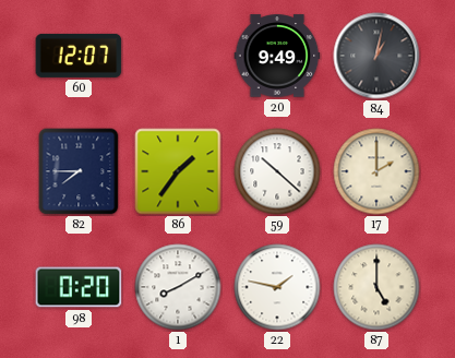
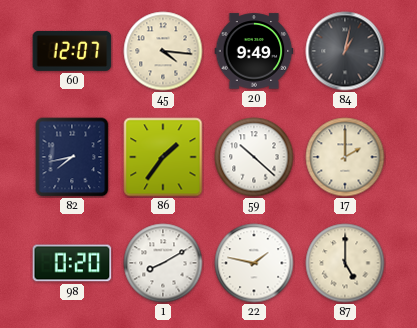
45: none -> 4:16 (163, 51)
82: 7:45 -> 7:43 (72, 157)
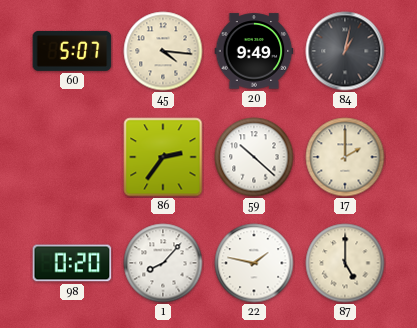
60: 12:07 -> 5:07 (72, 51)
82: 7:43 -> none (72, 157)
86: 1:36 -> 2:36 (163, 157)
1: 8:10 -> 8:07 (163, 263)
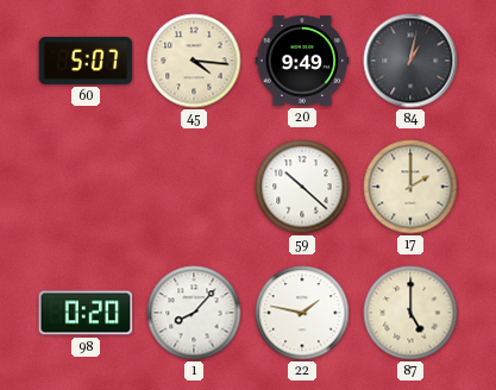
86: 2:36 -> none (163, 157)
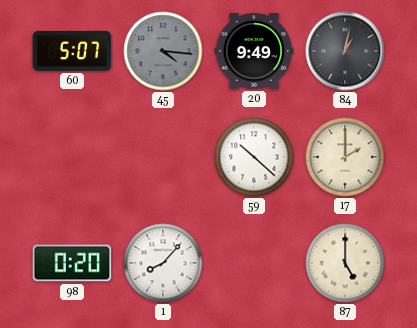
45 dial: cream -> grey (163, 51)
22: 1:47 -> none (302, 313)
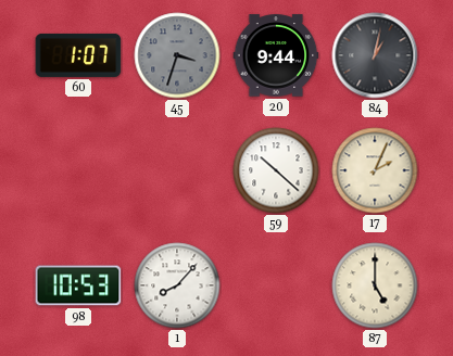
60: 5:07 -> 1:07 (78, 55)
45: 4:16 -> 3:33 (177, 55)
20: 9:49 -> 9:44 (276, 55)
17: 2:00 -> 2:04 (375, 170)
98: 0:20 -> 10:53 (78, 285)
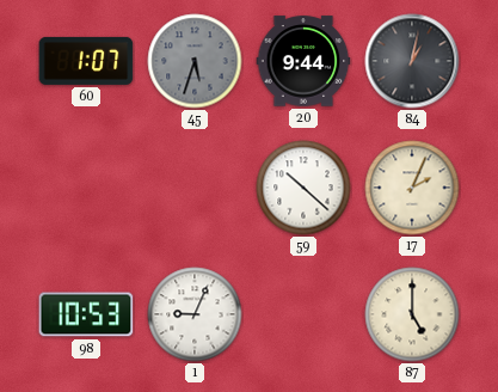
45: 3:33 -> 5:33 (195, 61)
1: 8:07 -> 9:04 (195, 314)
